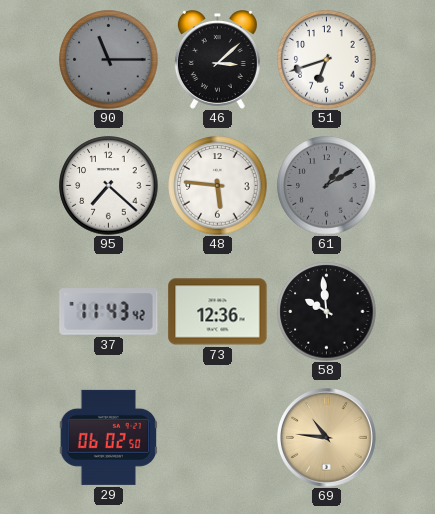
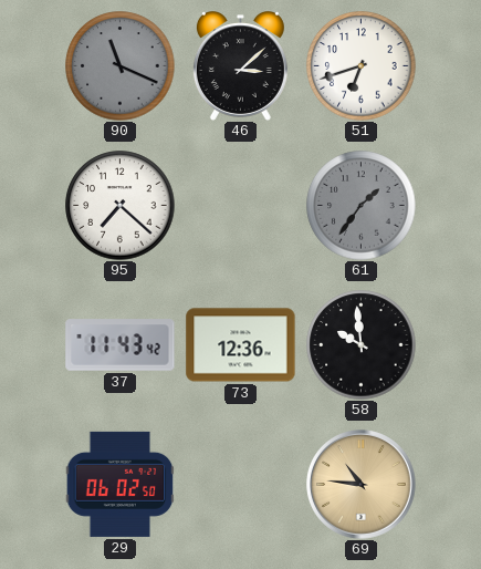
90: 11:15 -> 11:19 (121, 66)
48: 5:46 -> none (218, 186)
61: 1:10 -> 1:36 (362, 206)
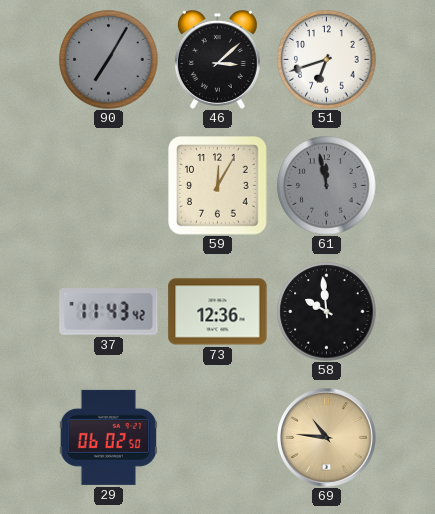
90: 11:19 -> 7:05 (109, 60)
95: 7:22 -> none (121, 206)
59: none -> 12:05 (218, 186)
61: 1:36 -> 11:58 (327, 186)
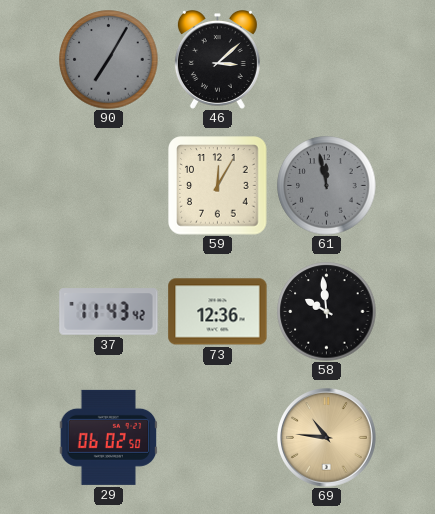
51: 6:42 -> none (327, 60)
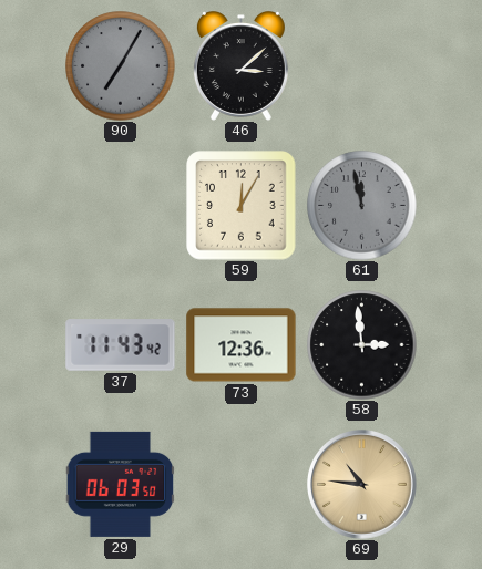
58: 9:59 -> 2:59 (362, 345)
29: 06:02 -> 06:03 (120, 484)
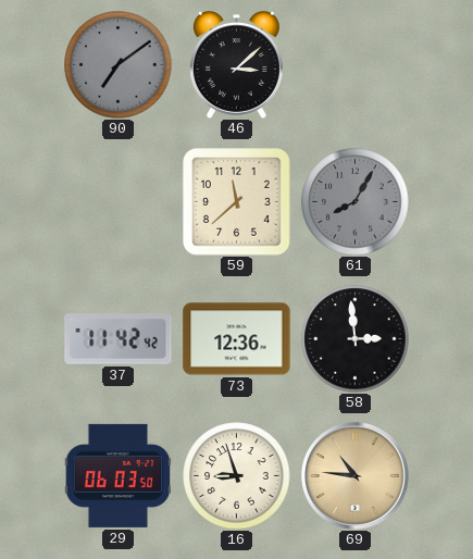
90: 7:05 -> 7:09 (119, 65)
59: 12:05 -> 11:38 (237, 202)
61: 11:58 -> 8:05 (356, 202)
37: 11:43 -> 11:42 (119, 339)
16: none -> 8:57 (237, 476)
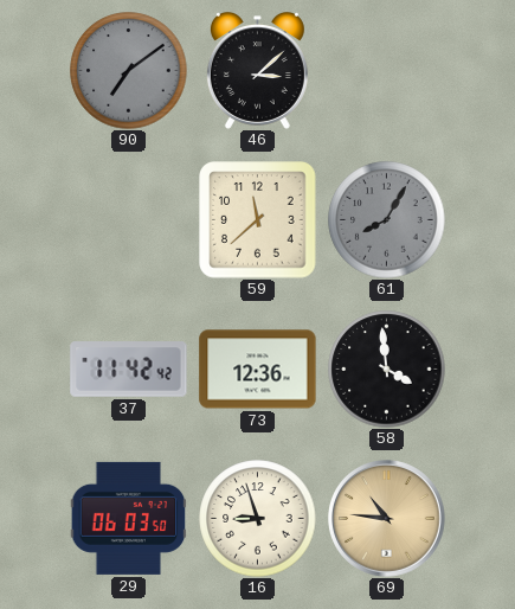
58: 2:59 -> 3:59 (387, 370)
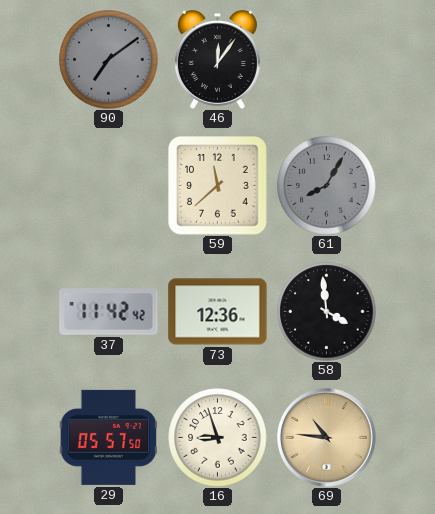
46: 3:08 -> 12:06 (217, 60)
29: 06:03 -> 05:57 (108, 437)
